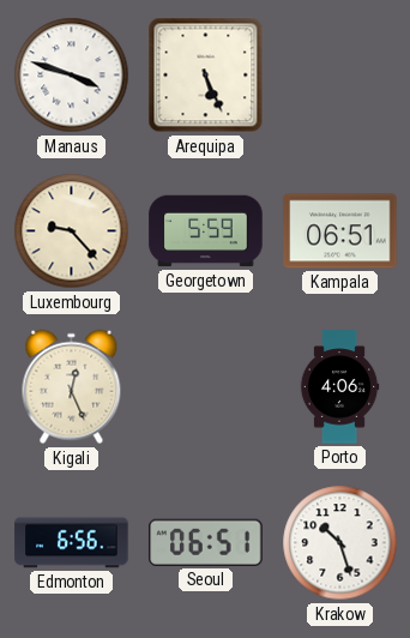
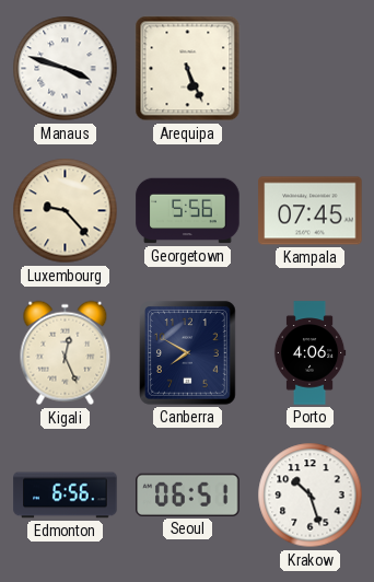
Georgetown: 5:59 -> 5:56 (188, 211)
Kampala: 06:51 -> 07:45 (311, 211)
Canberra: none -> 7:50 (188, 353)
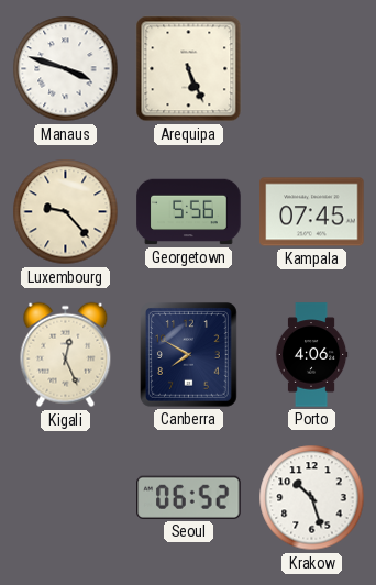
Edmonton: 6:56 -> none (66, 496)
Seoul: 06:51 -> 06:52 (189, 497)
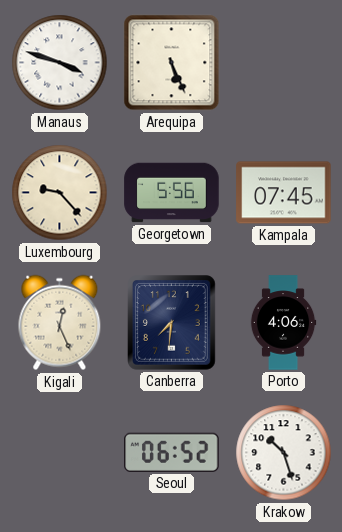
Canberra: 7:50 -> 7:31 (172, 323)
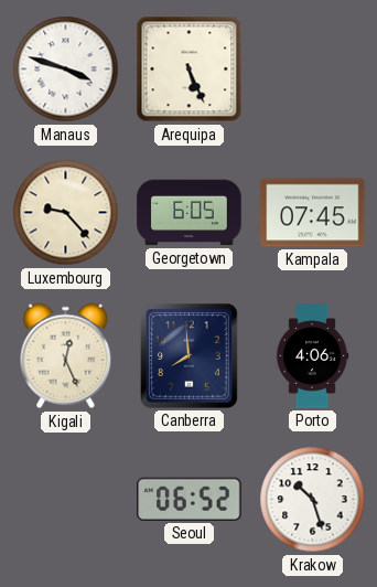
Georgetown: 5:56 -> 6:05 (190, 213)
Canberra: 7:31 -> 7:59 (190, 356)
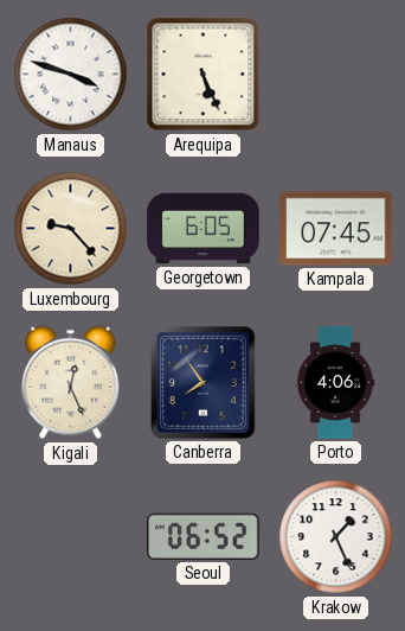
Canberra: 7:59 -> 7:54 (204, 383)
Krakow: 10:27 -> 1:26 (336, 537)
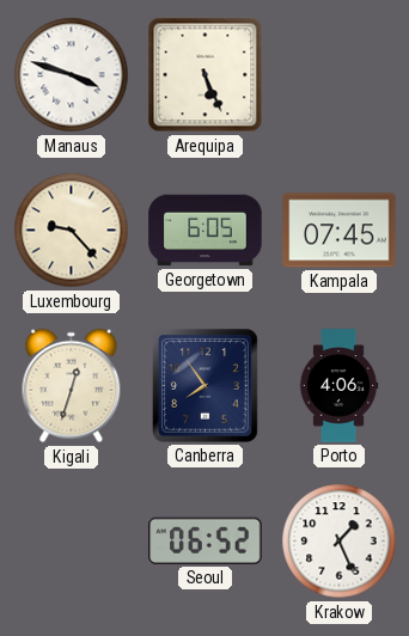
Kigali: 12:26 -> 12:33 (72, 386)
